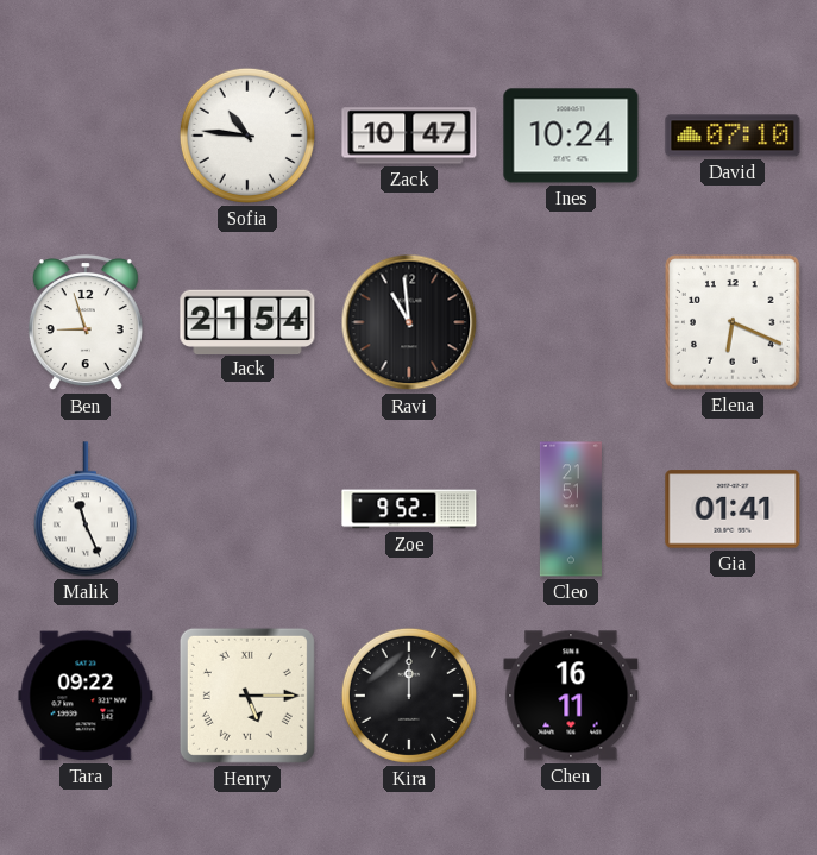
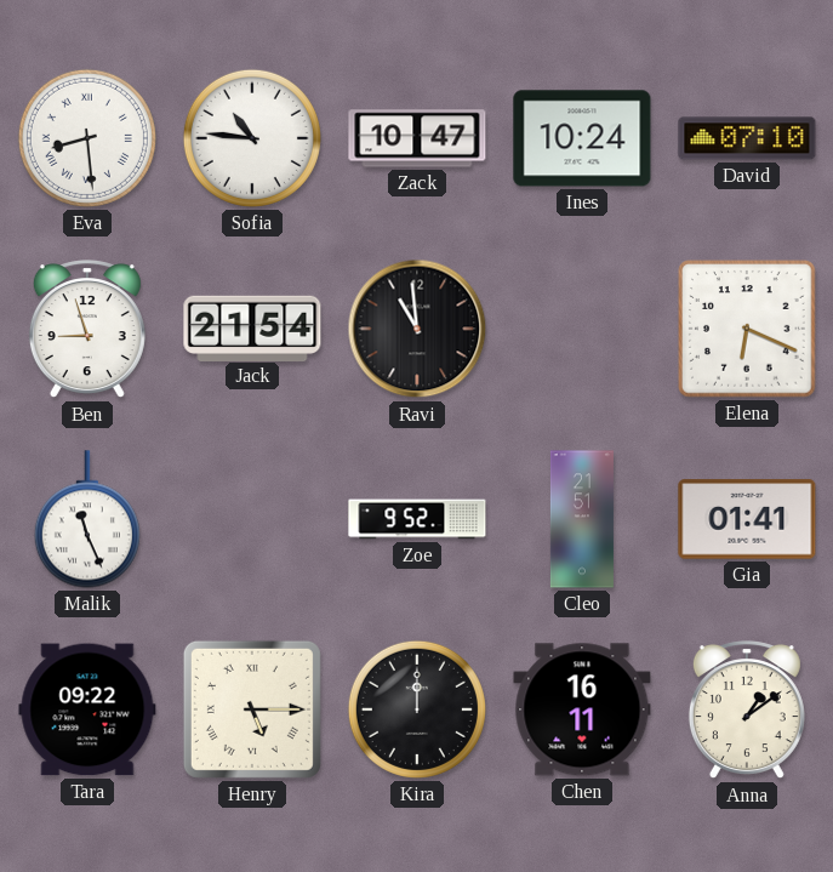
Eva: none -> 8:29 (87, 138)
Anna: none -> 1:09 (747, 711)
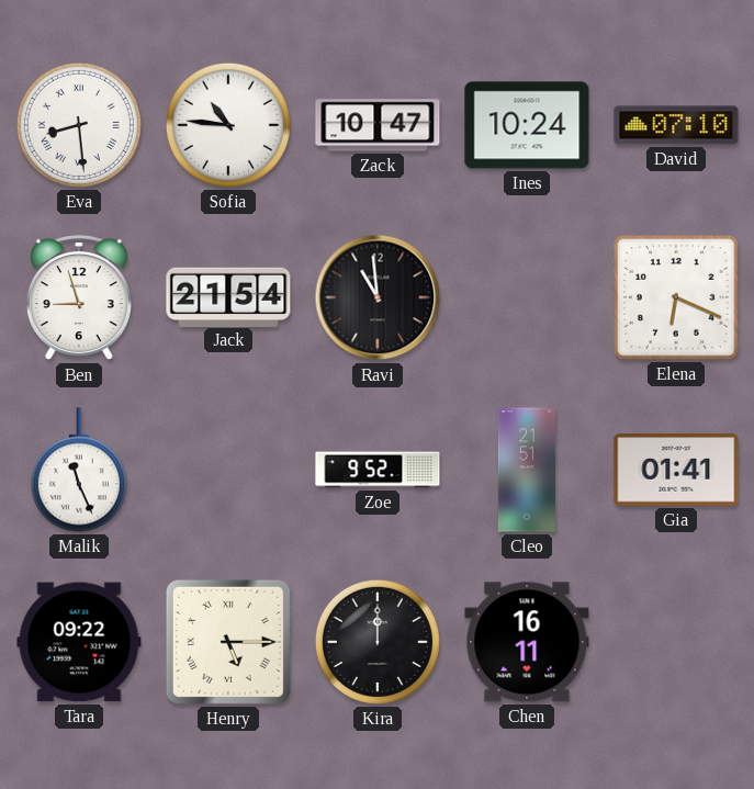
Anna: 1:09 -> none (747, 711)
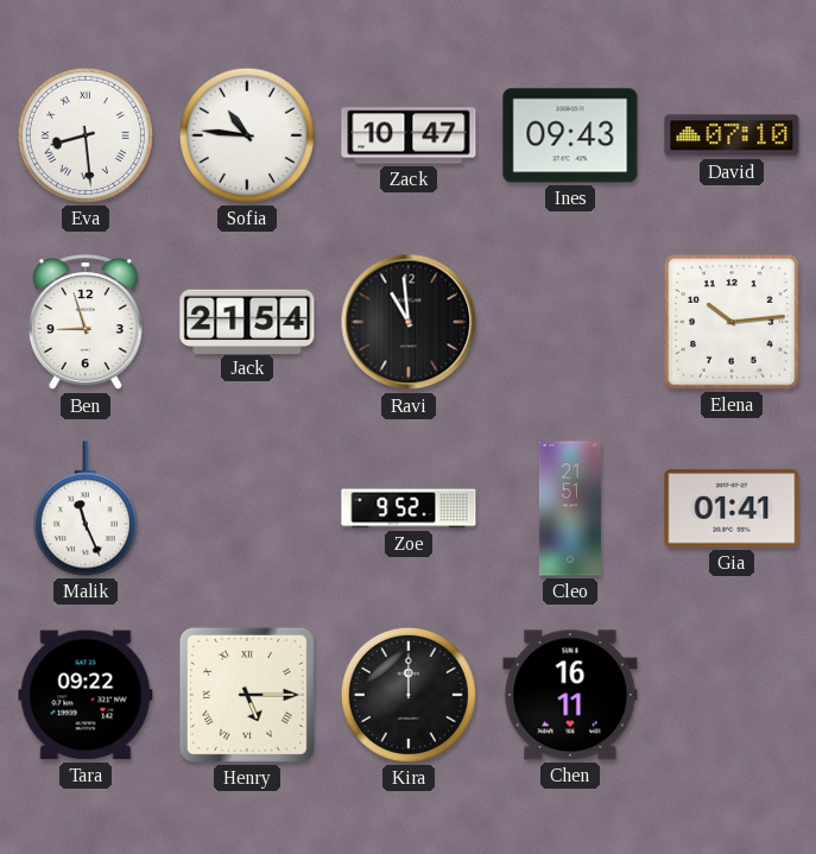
Ines: 10:24 -> 09:43 (570, 135)
Elena: 6:19 -> 10:14 (732, 322)
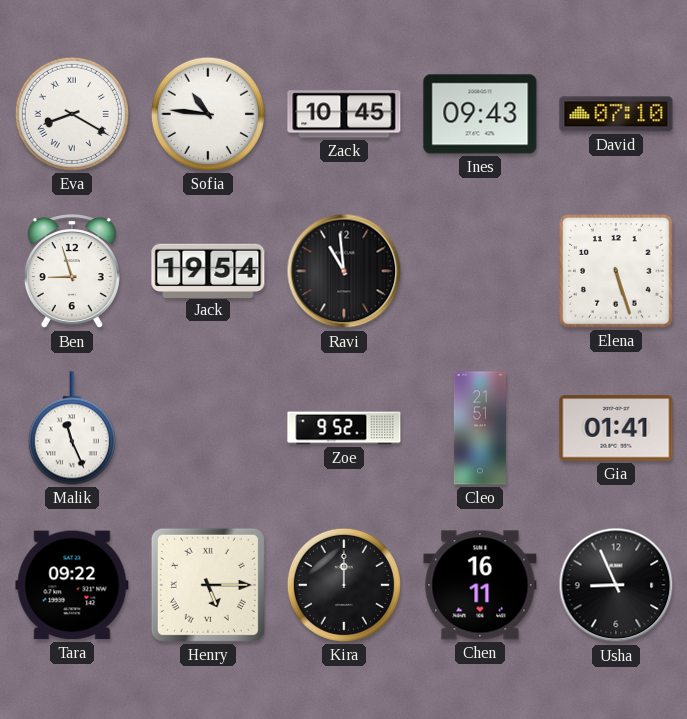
Eva: 8:29 -> 8:20 (72, 114)
Zack: 10:47 -> 10:45 (344, 114)
Jack: 21:54 -> 19:54 (208, 270)
Elena: 10:14 -> 5:27 (616, 271)
Usha: none -> 8:56 (616, 585)
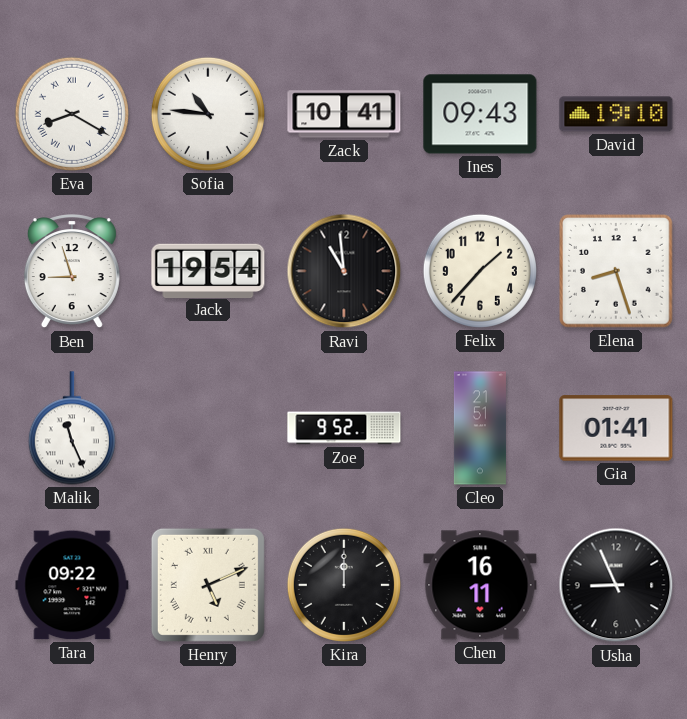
Zack: 10:45 -> 10:41 (344, 114)
David: 07:10 -> 19:10 (616, 114)
Felix: none -> 1:37 (480, 271)
Elena: 5:27 -> 8:27 (616, 271)
Henry: 5:15 -> 5:11 (208, 585)
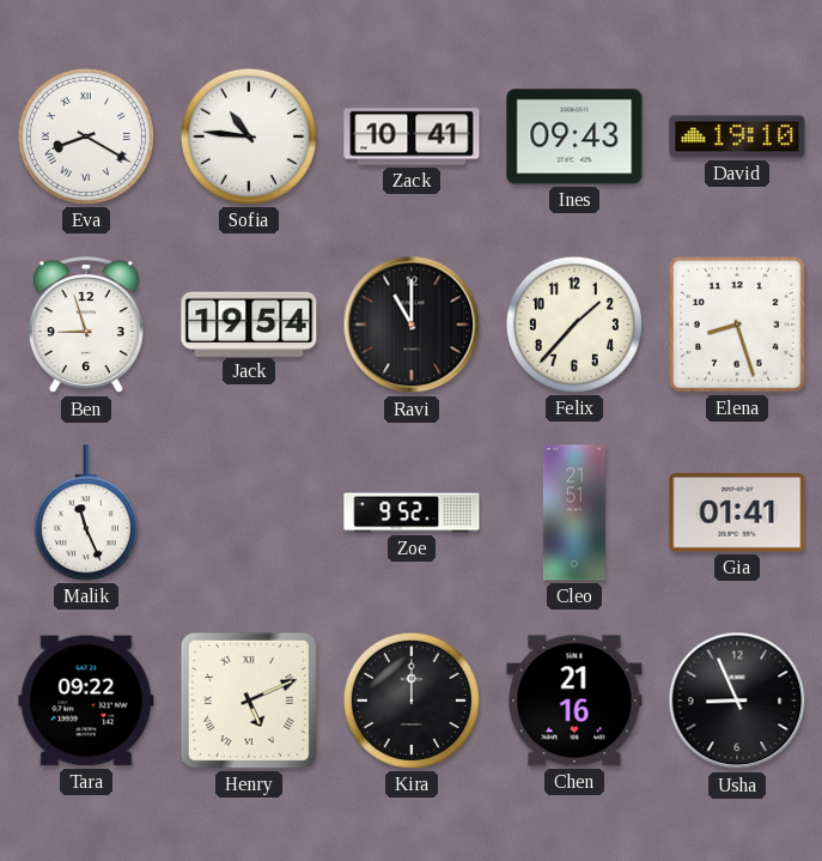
Ravi: 10:59 -> 11:00 (412, 325)
Chen: 16:11 -> 21:16 (574, 701)
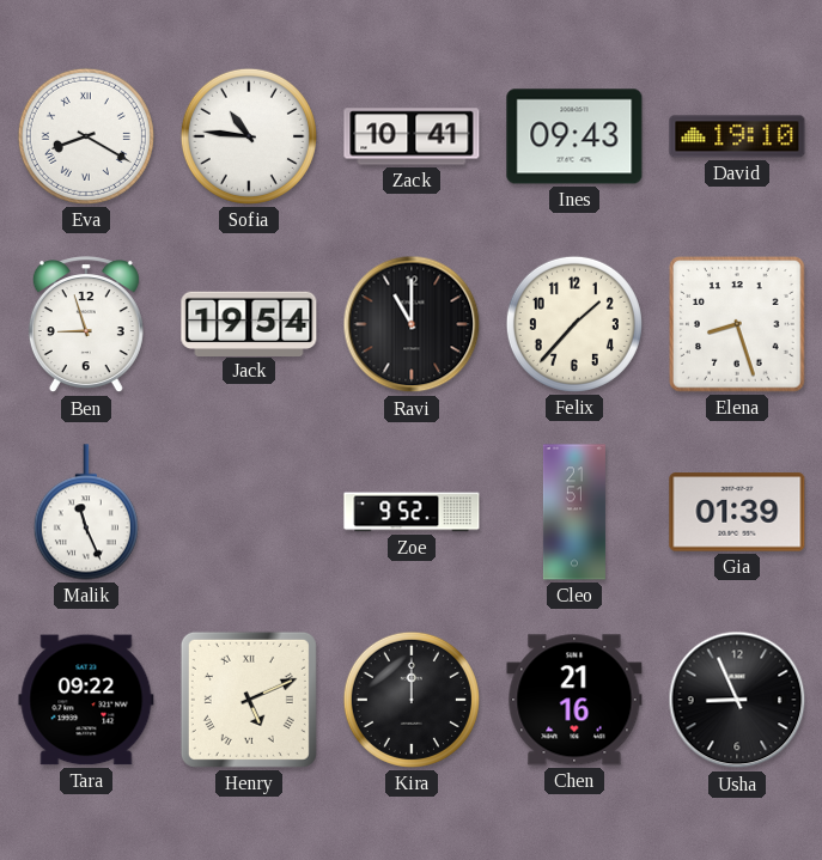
Gia: 01:41 -> 01:39 (737, 512)
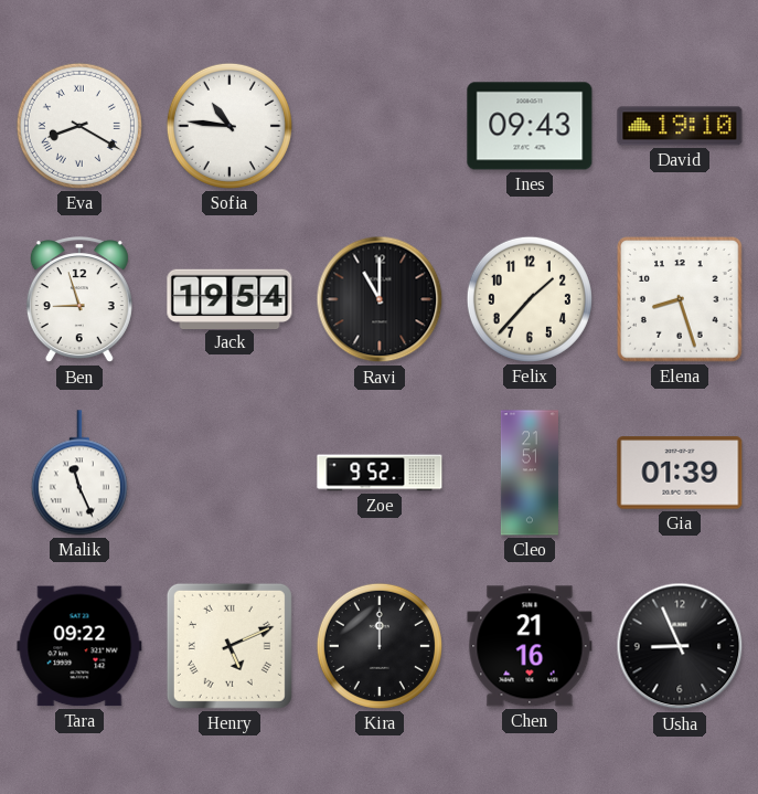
Zack: 10:41 -> none (412, 136)
